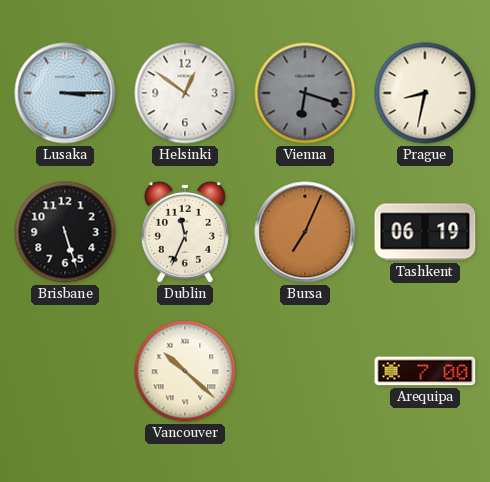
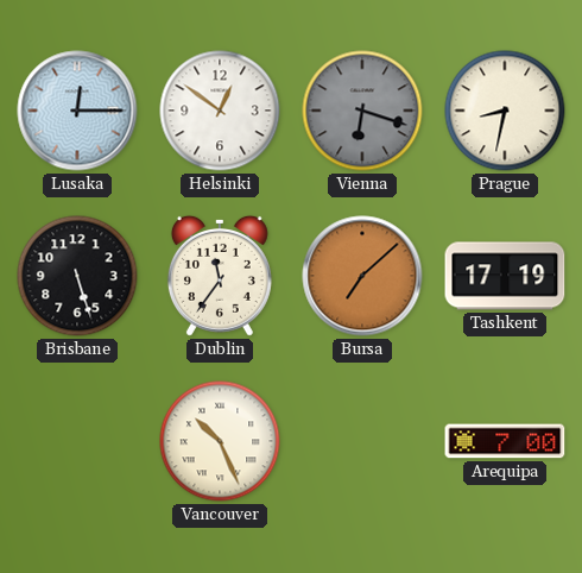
Lusaka: 3:15 -> 12:15 (77, 111)
Dublin: 11:34 -> 11:36 (220, 276)
Bursa: 7:04 -> 7:08 (362, 276)
Tashkent: 06:19 -> 17:19 (505, 276)
Vancouver: 10:22 -> 10:26 (220, 441)
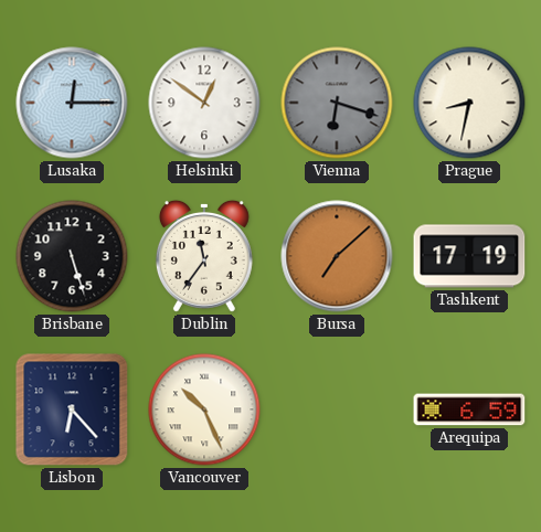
Lisbon: none -> 6:23 (72, 409)
Arequipa: 7:00 -> 6:59 (469, 409)
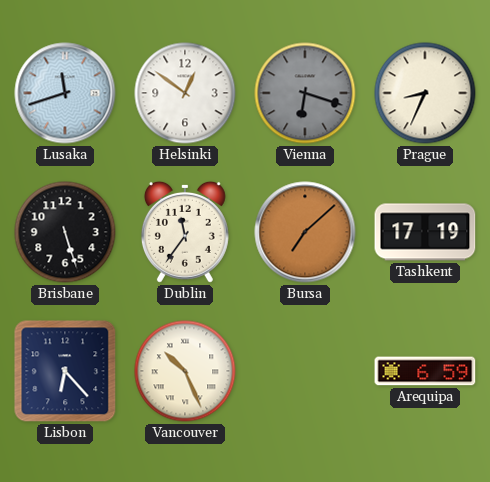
Lusaka: 12:15 -> 11:42 (65, 93)
Prague: 8:32 -> 8:34 (425, 93)
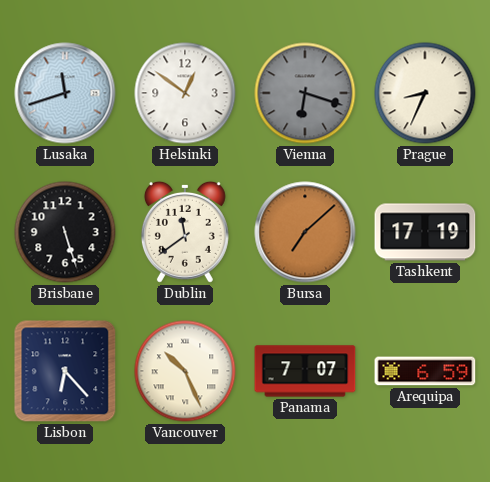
Dublin: 11:36 -> 11:39 (185, 232)
Panama: none -> 7:07 (305, 371)
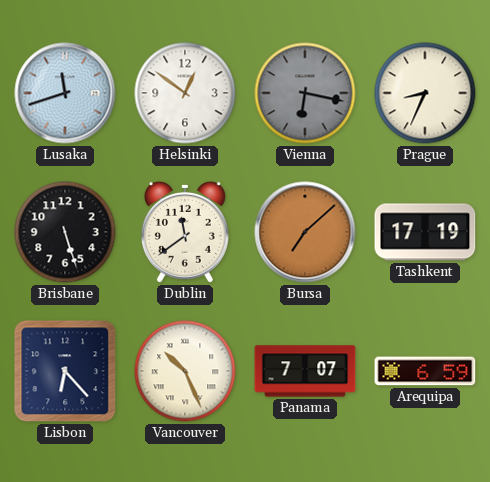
Vienna: 6:18 -> 6:17 (305, 93)
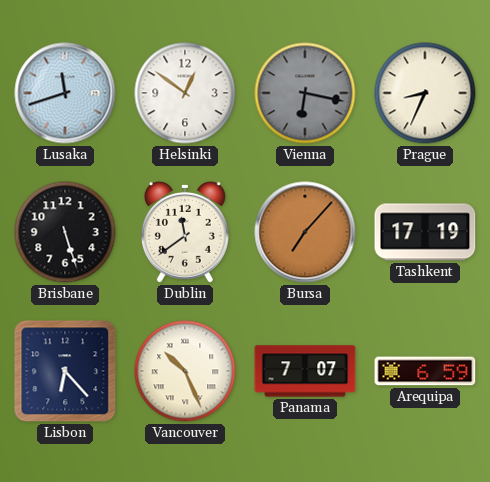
Bursa: 7:08 -> 7:07 (305, 232)
